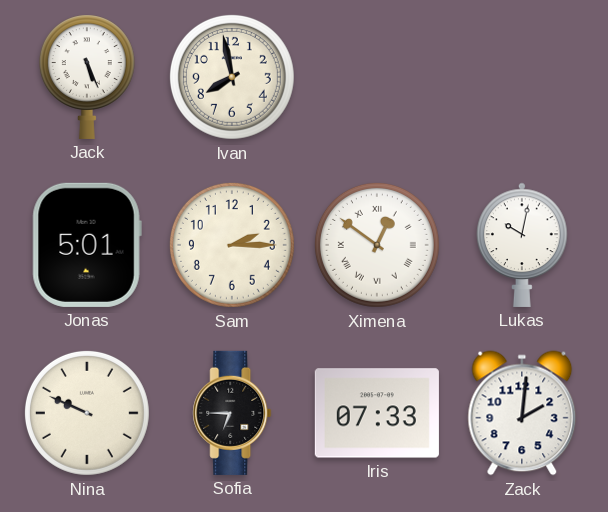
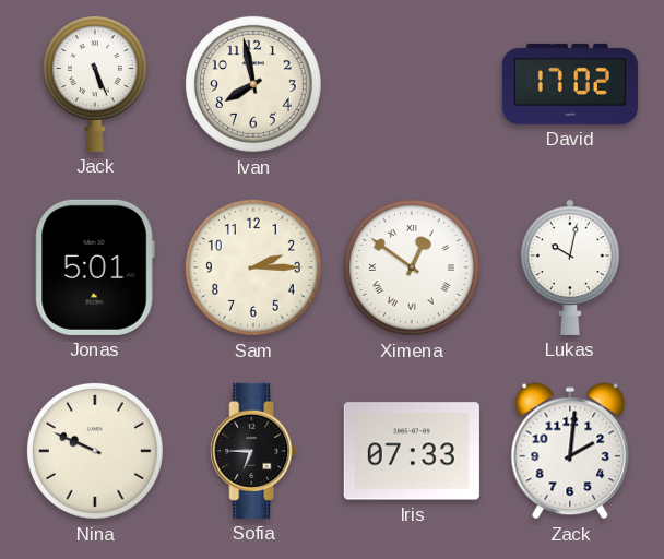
David: none -> 17:02 (570, 84)
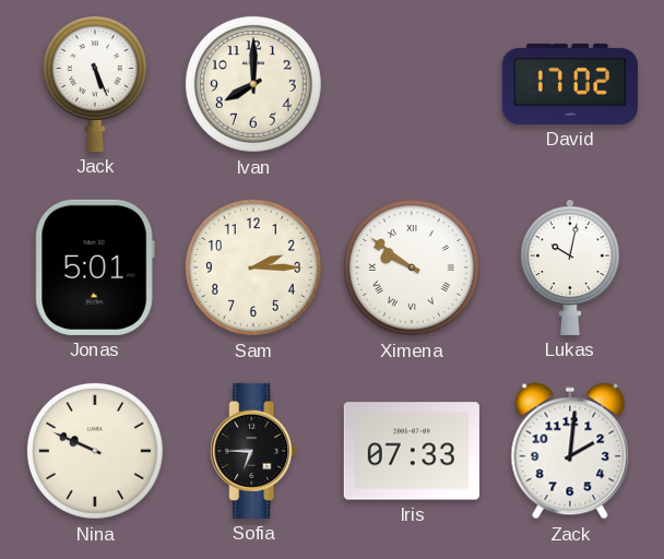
Ivan: 7:58 -> 8:00 (253, 84)
Ximena: 12:51 -> 9:51 (412, 267)
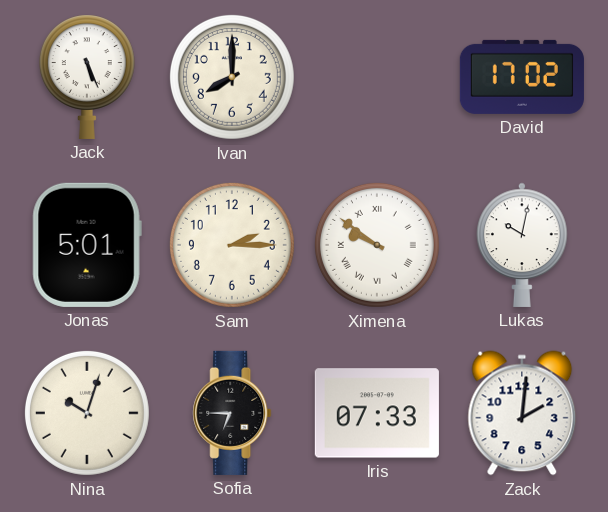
Nina: 9:49 -> 10:03 (87, 413)
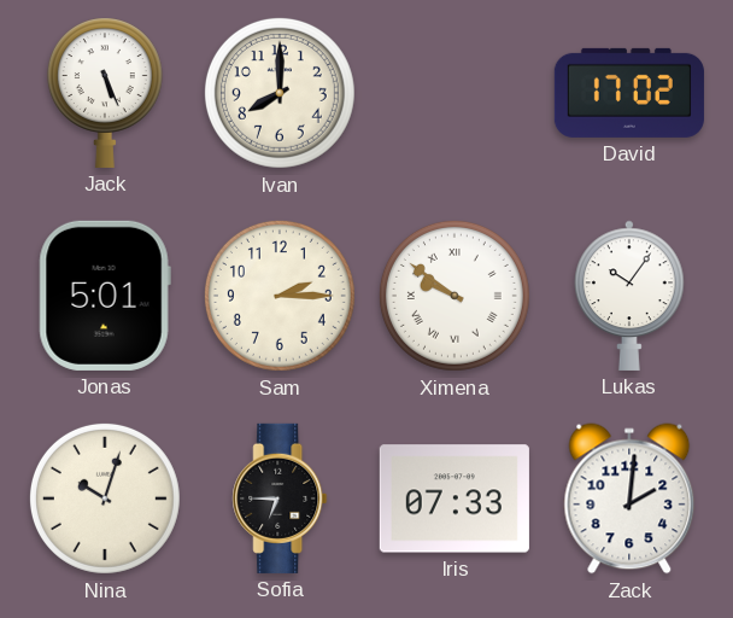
Lukas: 10:02 -> 10:06 (629, 296)
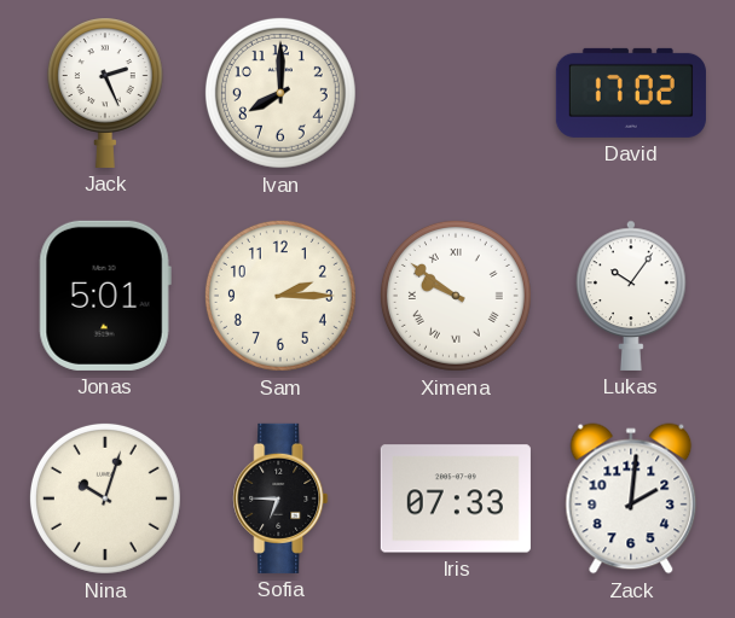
Jack: 5:26 -> 2:26 (105, 93)
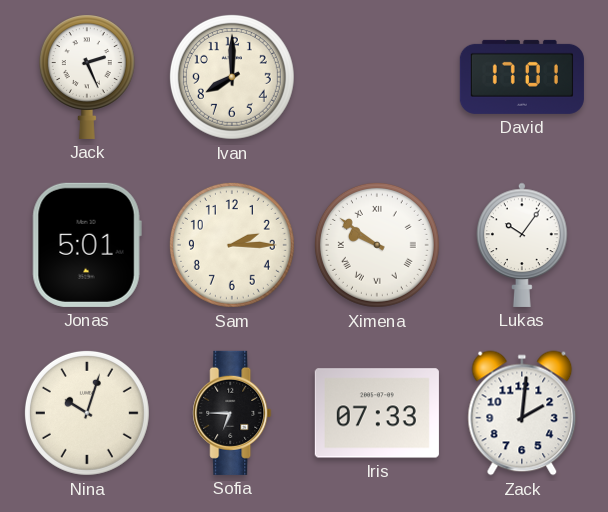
David: 17:02 -> 17:01 (522, 77)
